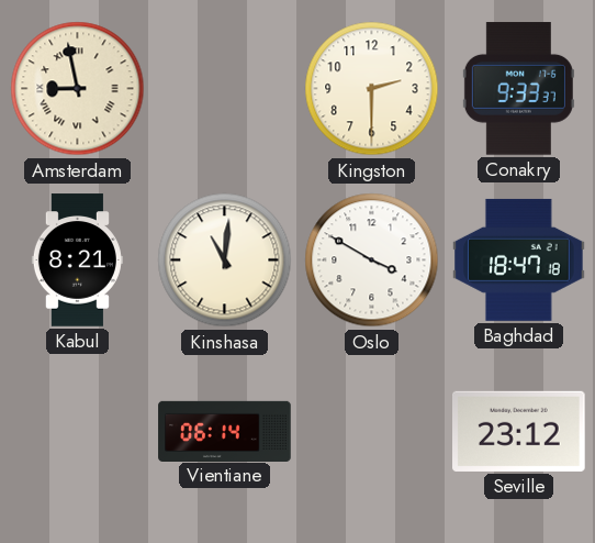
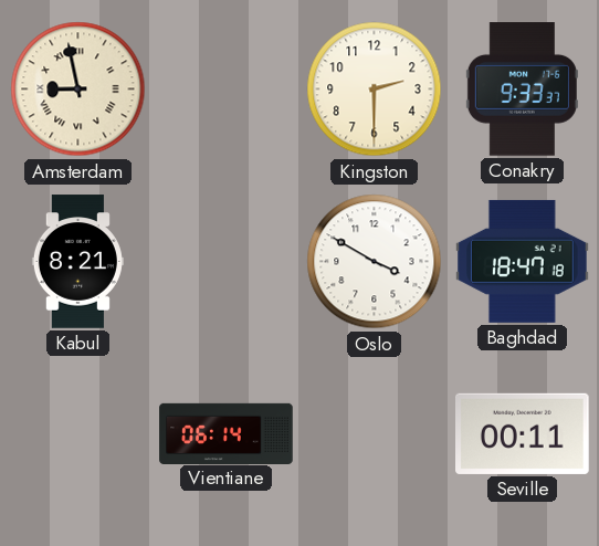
Kinshasa: 11:01 -> none (225, 261)
Seville: 23:12 -> 00:11 (523, 433)
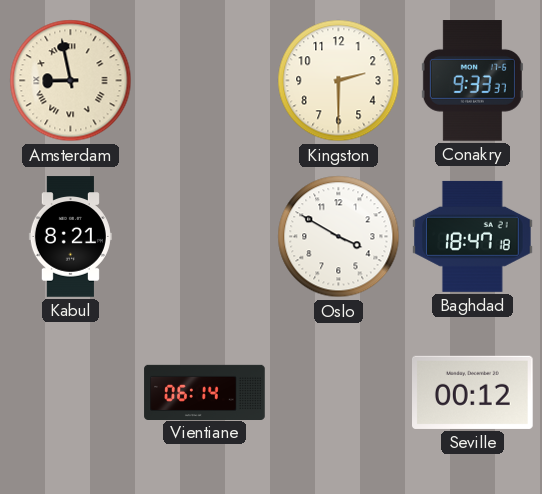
Seville: 00:11 -> 00:12 (473, 392)
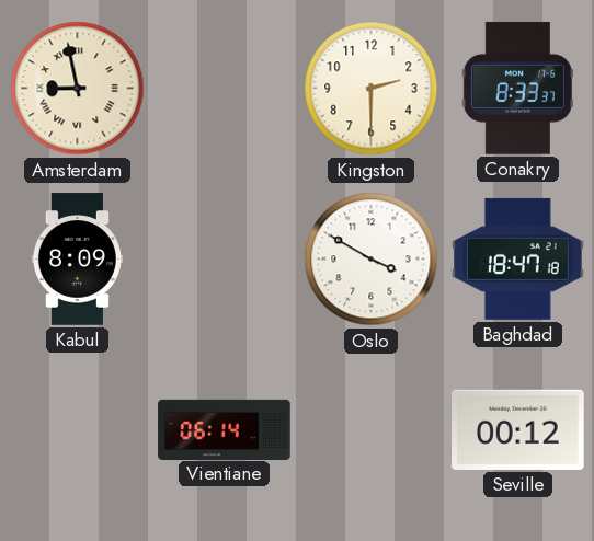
Conakry: 9:33 -> 8:33 (517, 89)
Kabul: 8:21 -> 8:09 (77, 260)
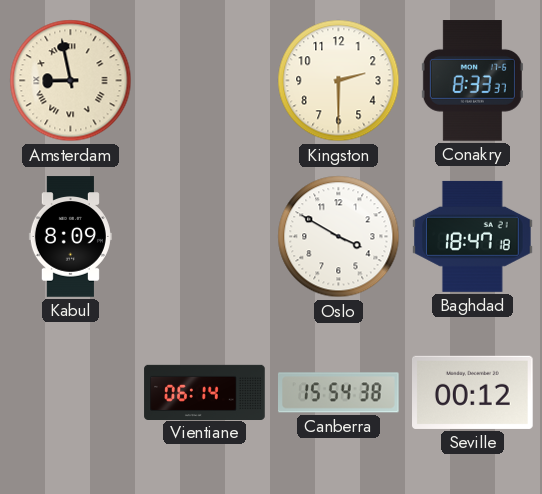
Canberra: none -> 15:54 (339, 393)
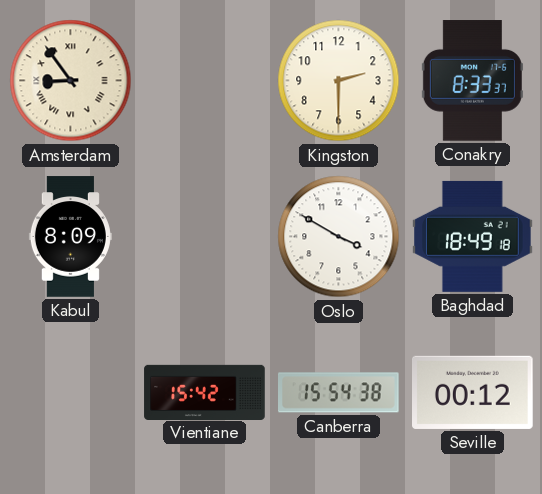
Amsterdam: 8:58 -> 8:54 (71, 81)
Baghdad: 18:47 -> 18:49 (473, 236)
Vientiane: 06:14 -> 15:42 (205, 392)
